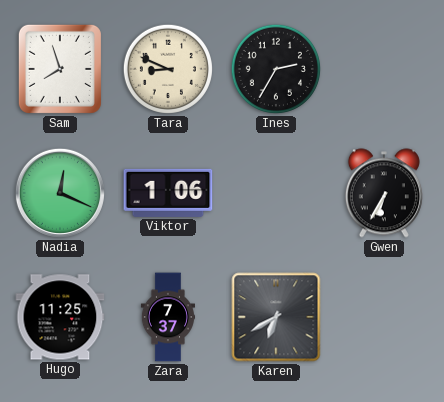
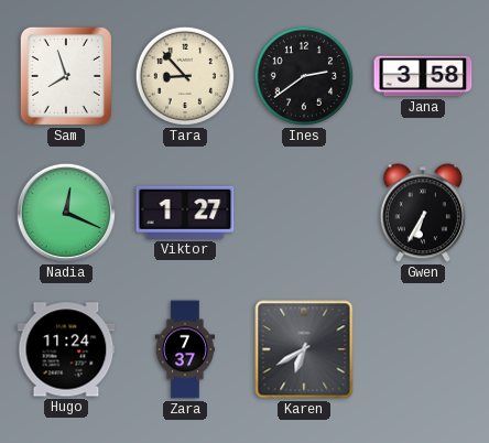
Tara: 8:49 -> 8:53 (185, 76)
Ines: 2:35 -> 2:39 (304, 76)
Jana: none -> 3:58 (423, 76)
Viktor: 1:06 -> 1:27 (185, 213)
Hugo: 11:25 -> 11:24 (66, 349)
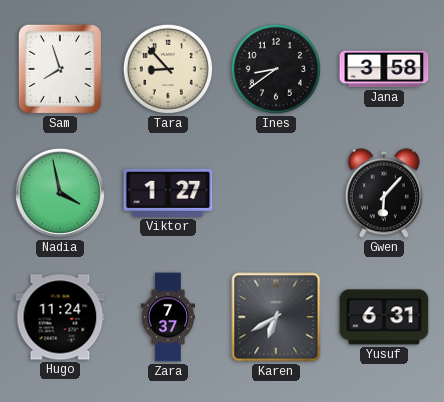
Ines: 2:39 -> 8:39 (276, 69)
Nadia: 12:19 -> 3:58 (60, 193)
Gwen: 6:35 -> 6:07 (384, 193)
Yusuf: none -> 6:31 (384, 317)
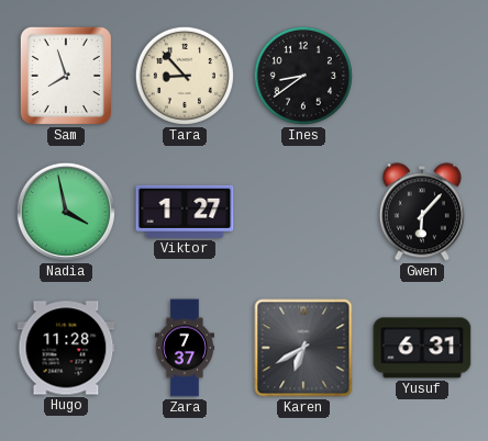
Jana: 3:58 -> none (384, 69)
Hugo: 11:24 -> 11:28 (66, 348)
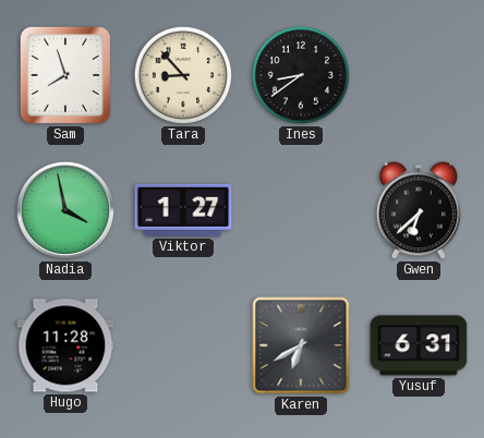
Gwen: 6:07 -> 6:38 (419, 210)
Zara: 7:37 -> none (185, 348)
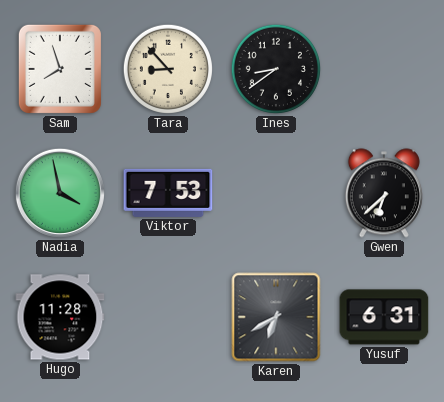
Viktor: 1:27 -> 7:53 (168, 193)
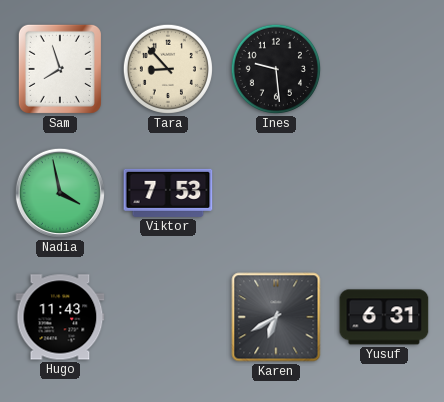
Ines: 8:39 -> 9:29 (276, 69)
Gwen: 6:38 -> none (384, 193)
Hugo: 11:28 -> 11:43 (60, 317)
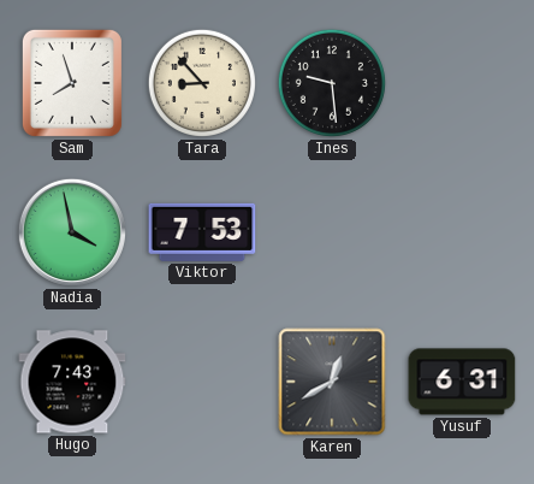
Hugo: 11:43 -> 7:43 (72, 382)
Karen: 6:40 -> 12:40 (332, 382)
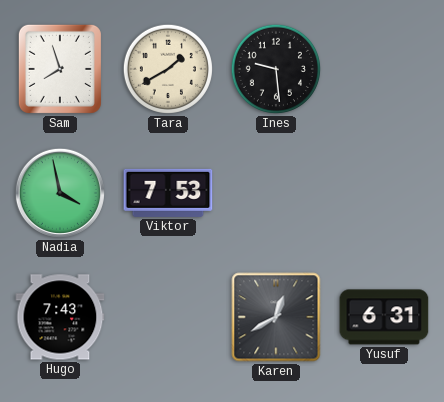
Tara: 8:53 -> 1:40 (168, 69)
